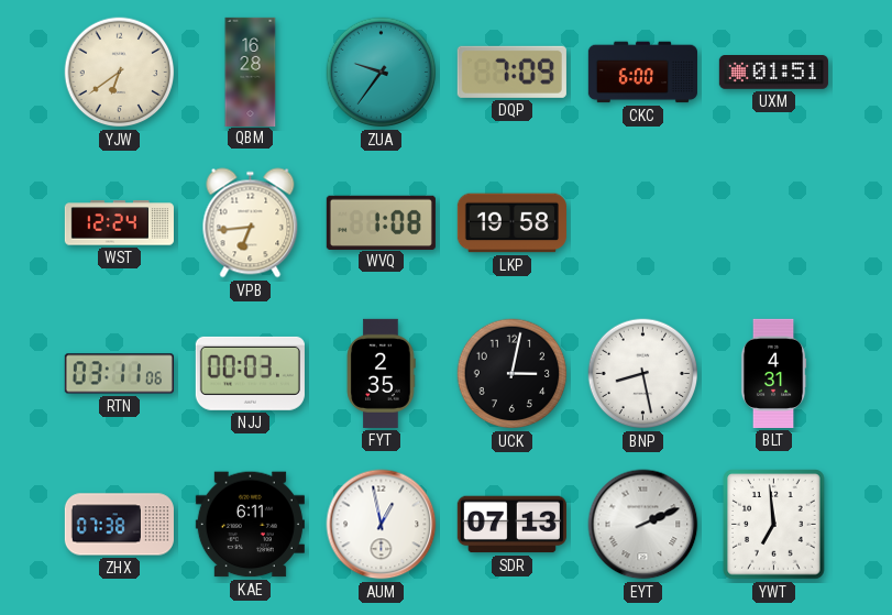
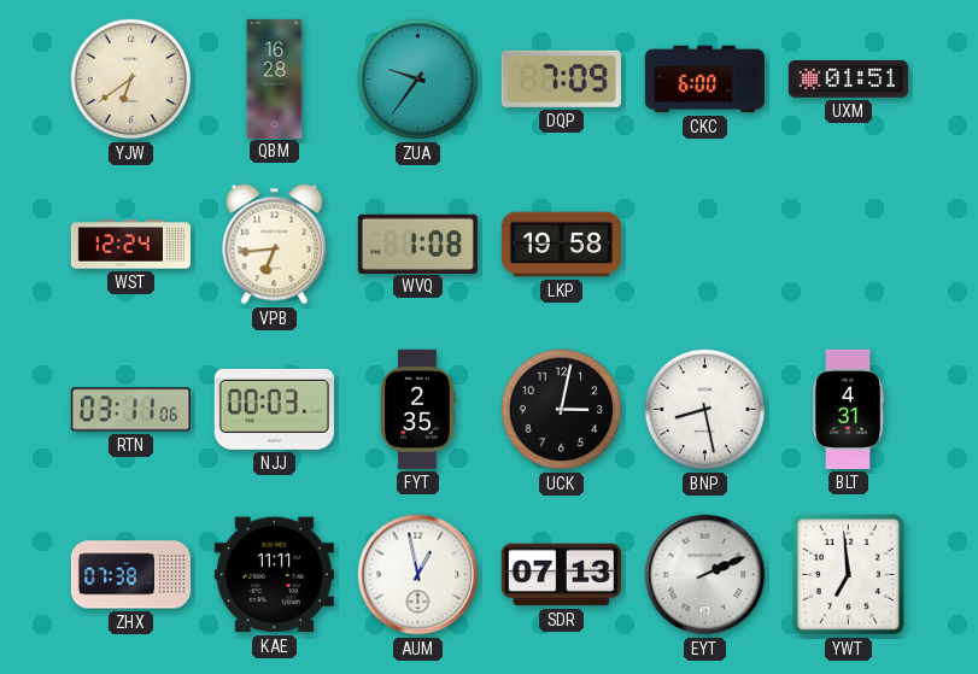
KAE: 6:11 -> 11:11 (274, 575)
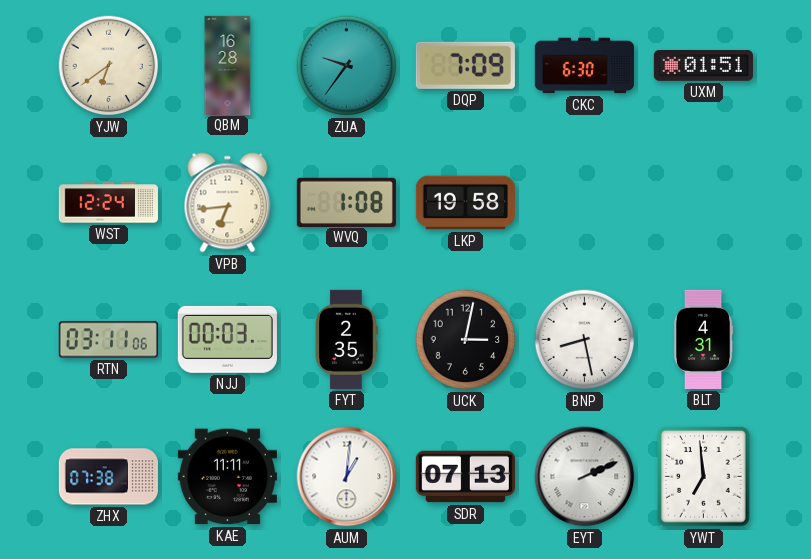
CKC: 6:00 -> 6:30 (584, 66)
AUM: 12:58 -> 1:01 (347, 477)
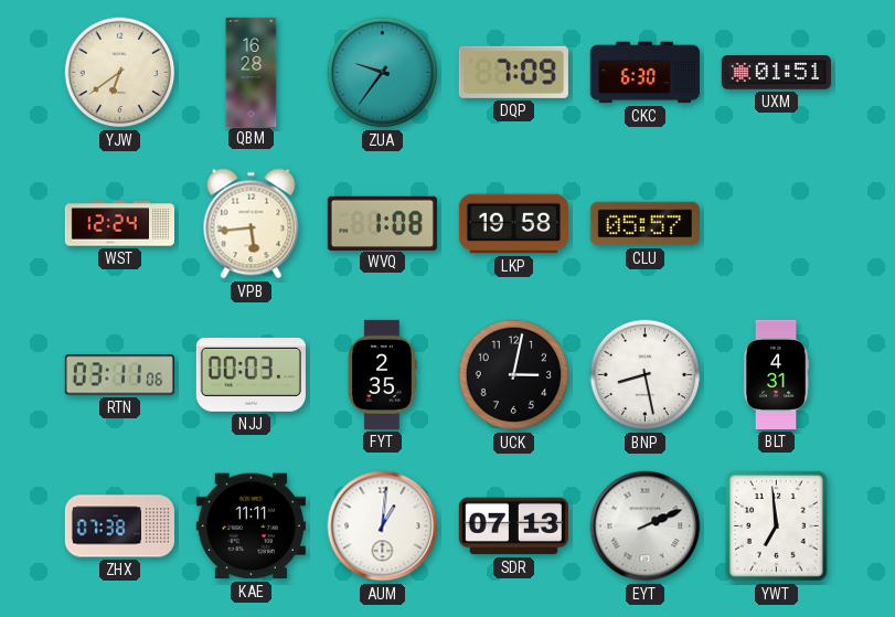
VPB: 6:44 -> 5:44 (252, 224)
CLU: none -> 05:57 (644, 224)
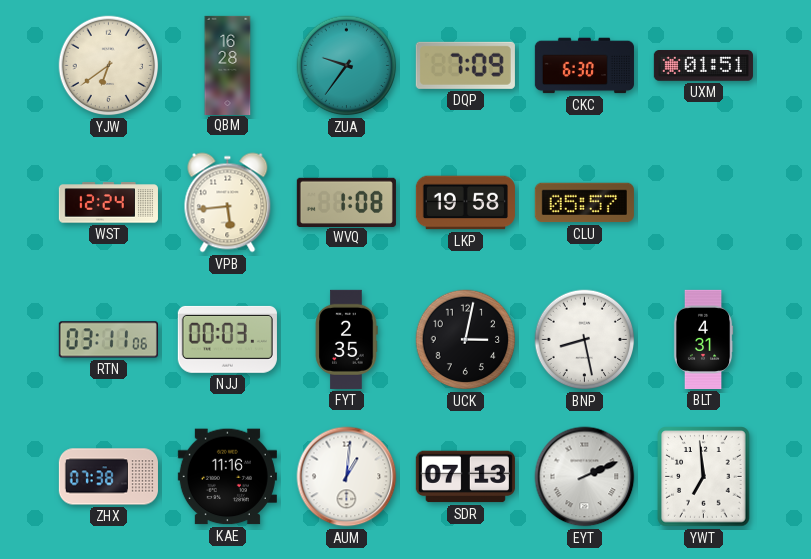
KAE: 11:11 -> 11:16 (227, 477)
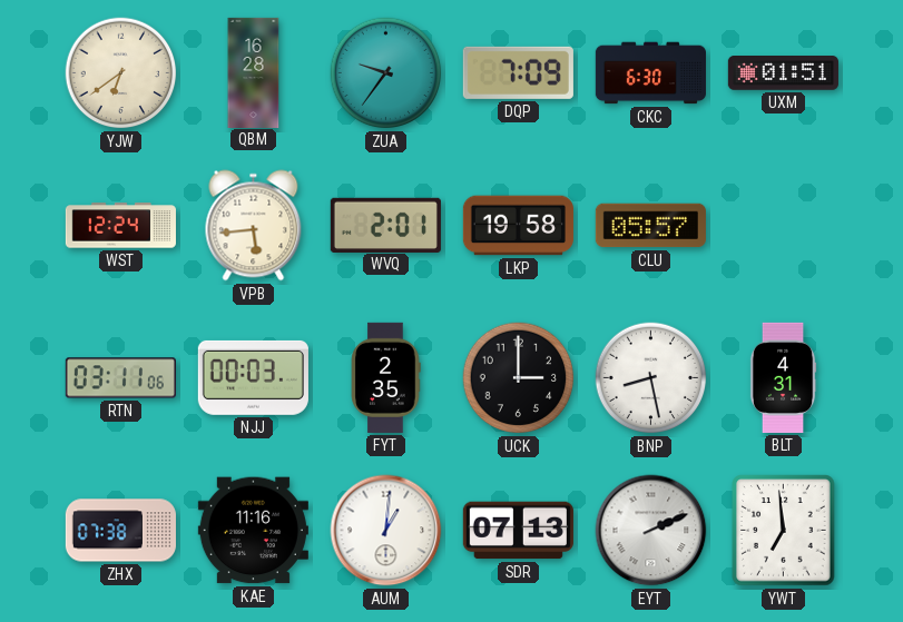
WVQ: 1:08 -> 2:01 (385, 225)
UCK: 3:02 -> 3:00 (519, 378)
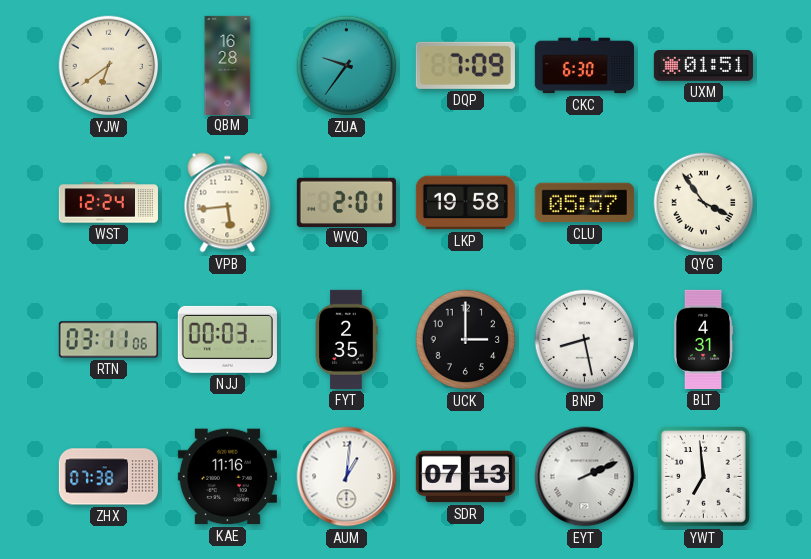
QYG: none -> 3:54 (704, 203)
